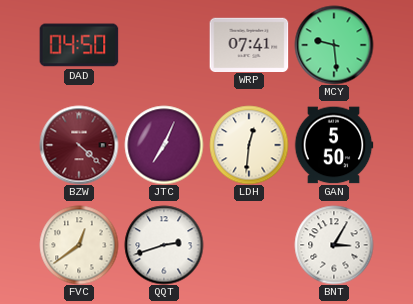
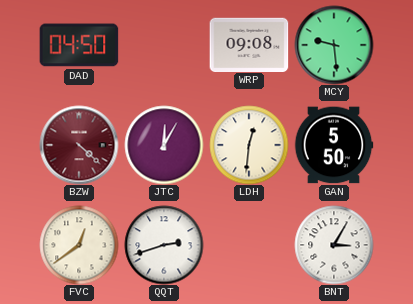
WRP: 07:41 -> 09:08 (249, 44)
JTC: 7:04 -> 12:05 (164, 145)
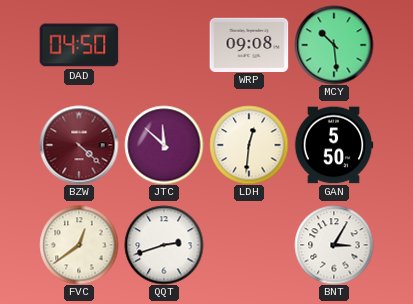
MCY: 9:29 -> 10:29 (334, 45)
JTC: 12:05 -> 11:52 (164, 145)
